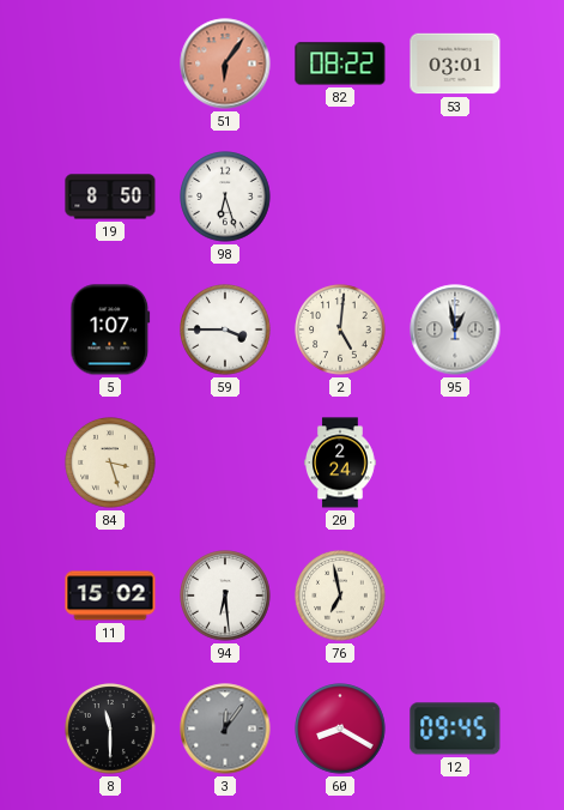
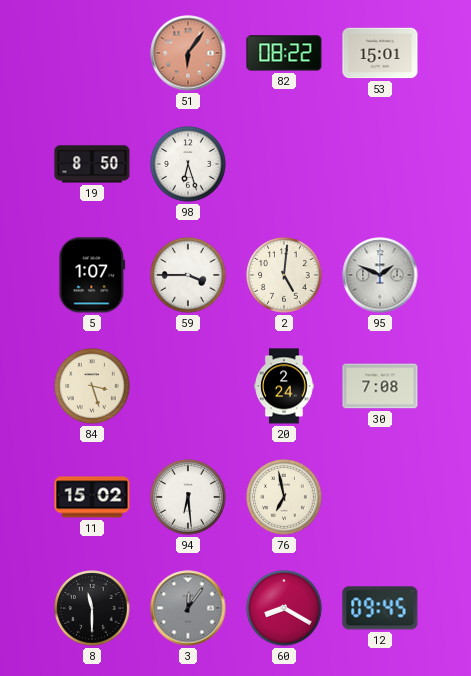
53: 03:01 -> 15:01 (380, 53)
95: 12:58 -> 1:49 (380, 275)
30: none -> 7:08 (380, 386)
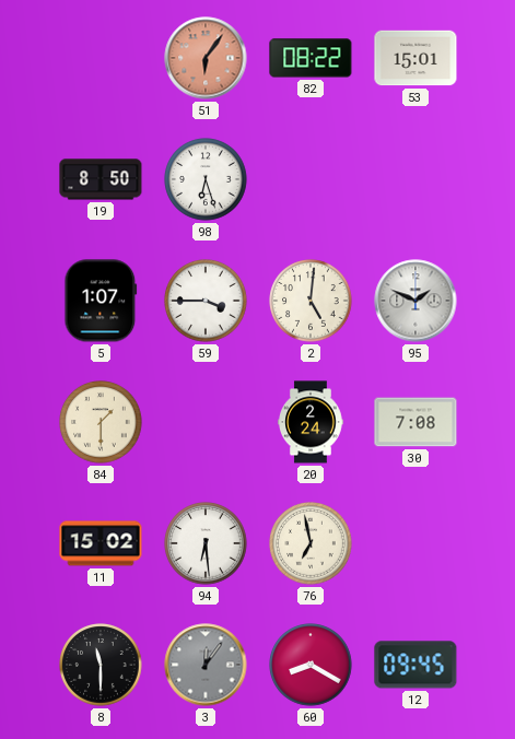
84: 3:27 -> 1:30 (101, 422)
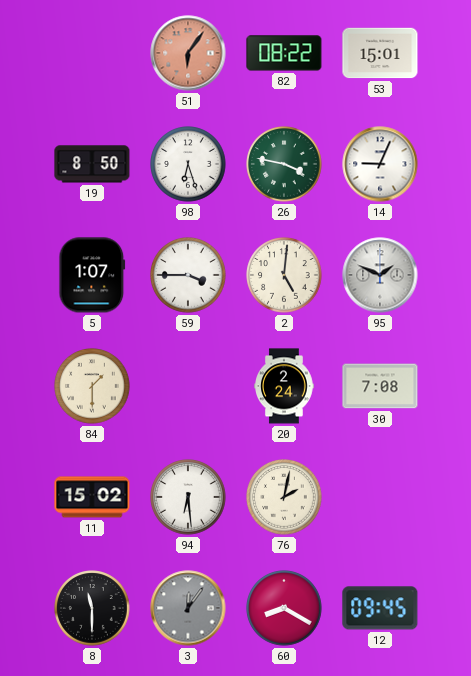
26: none -> 3:47 (284, 164)
14: none -> 9:04 (380, 164)
76: 6:58 -> 2:02 (284, 497)
